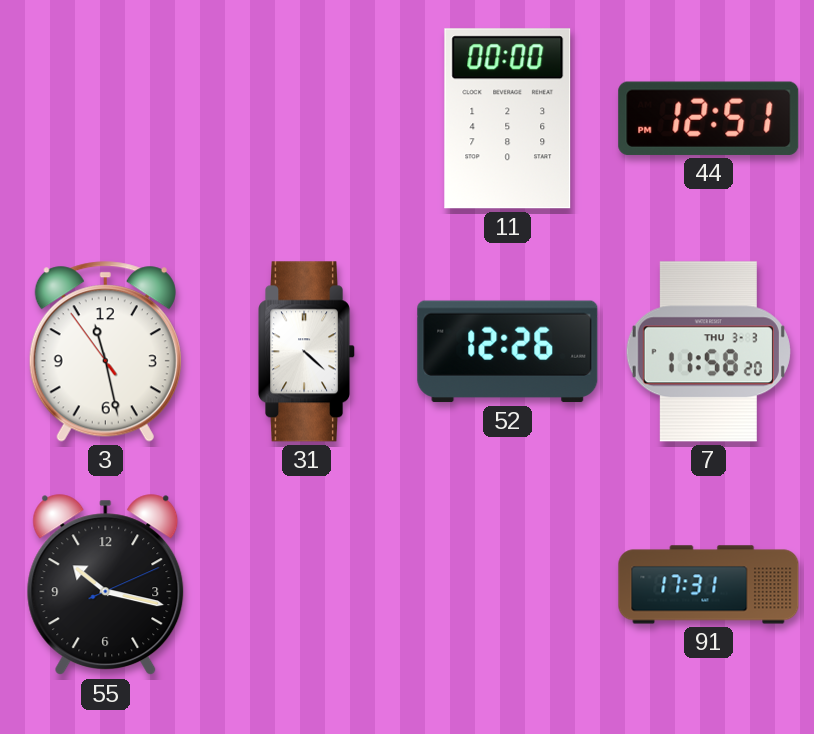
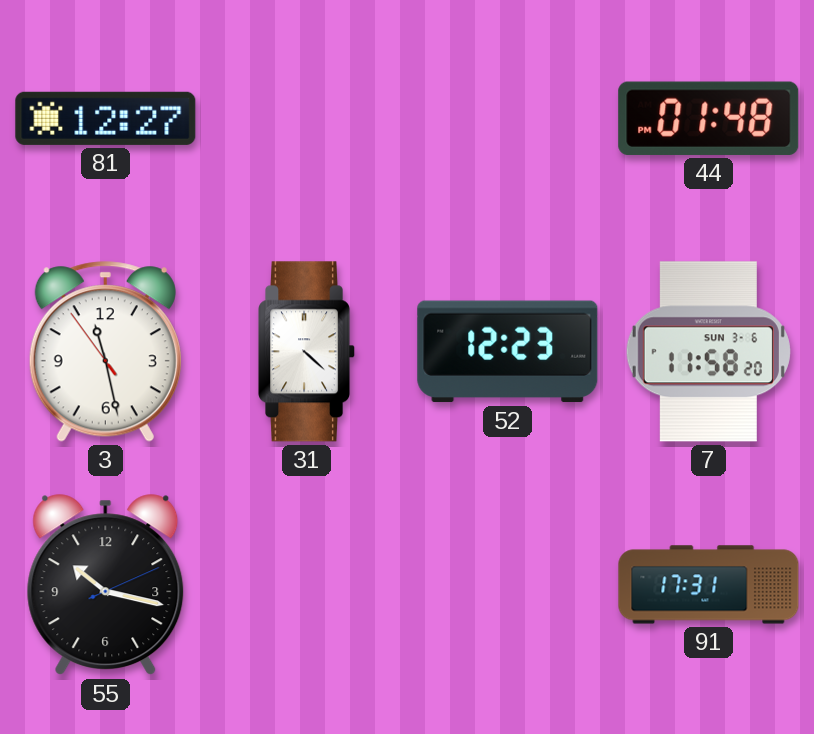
81: none -> 12:27 (106, 118)
11: 00:00 -> none (508, 119)
44: 12:51 -> 01:48 (709, 118)
52: 12:26 -> 12:23 (508, 352)
7 date: THU 3-3 -> SUN 3-6 (708, 352)
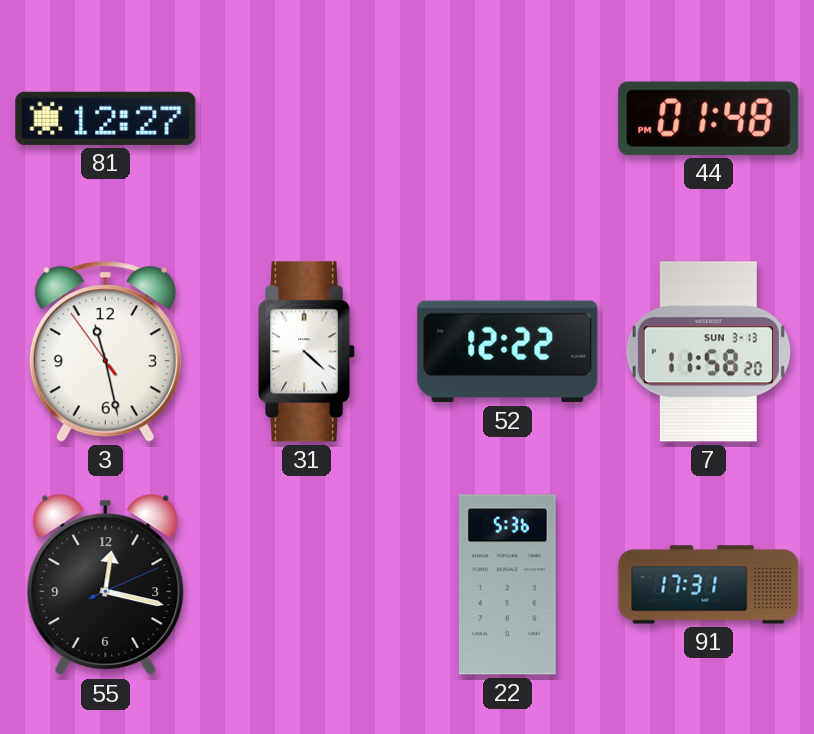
52: 12:23 -> 12:22 (508, 352)
7 date: SUN 3-6 -> SUN 3-13 (708, 352)
55: 10:17 -> 12:17 (106, 585)
22: none -> 5:36 (507, 585)
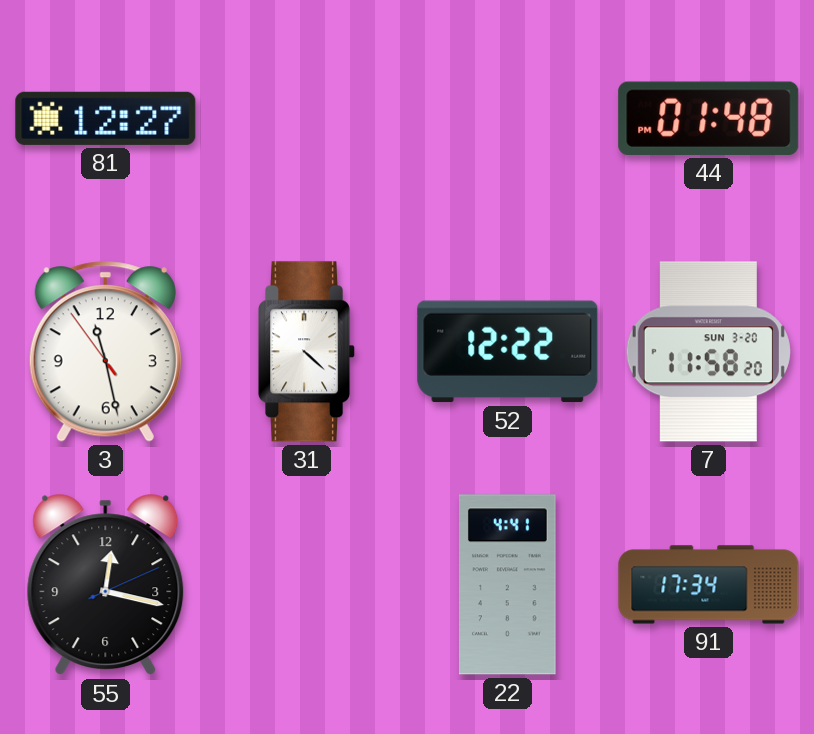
7 date: SUN 3-13 -> SUN 3-20 (708, 352)
22: 5:36 -> 4:41 (507, 585)
91: 17:31 -> 17:34 (709, 585)
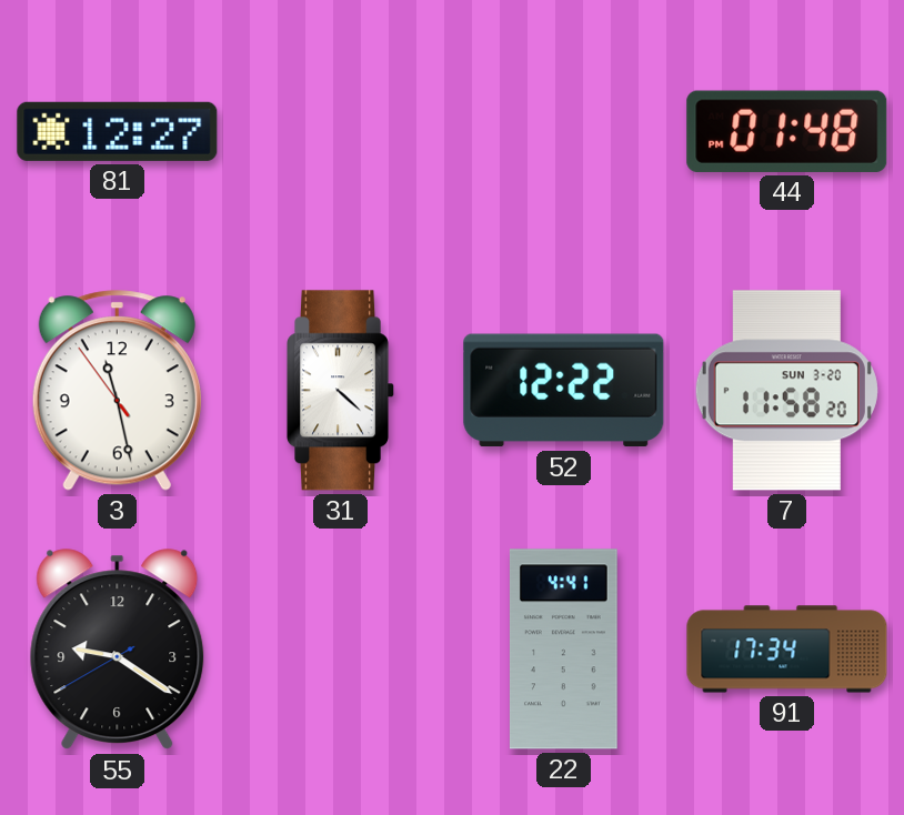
55: 12:17 -> 9:20 (118, 650)
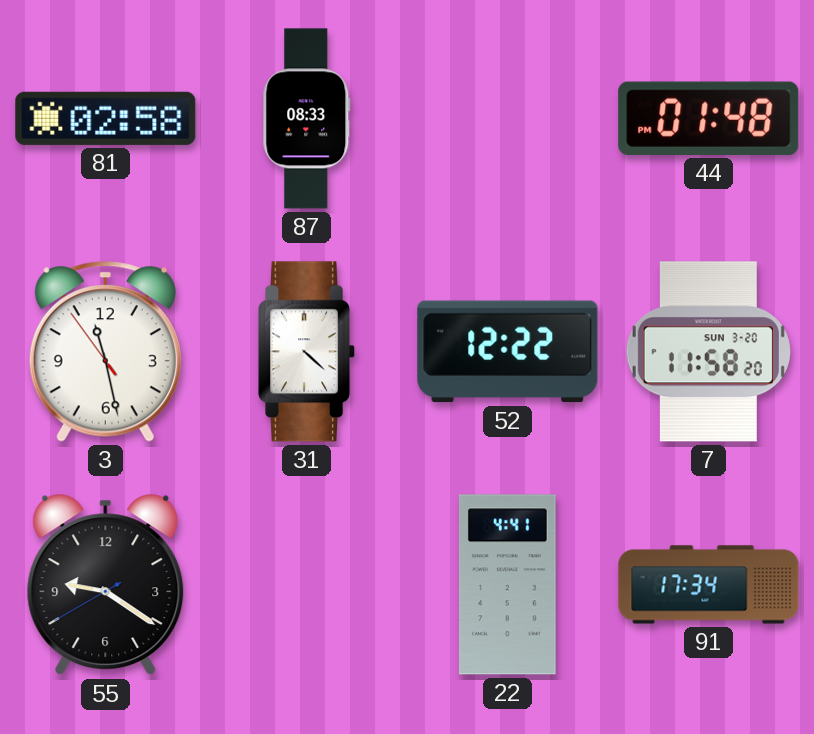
81: 12:27 -> 02:58 (106, 118)
87: none -> 08:33 (307, 119)
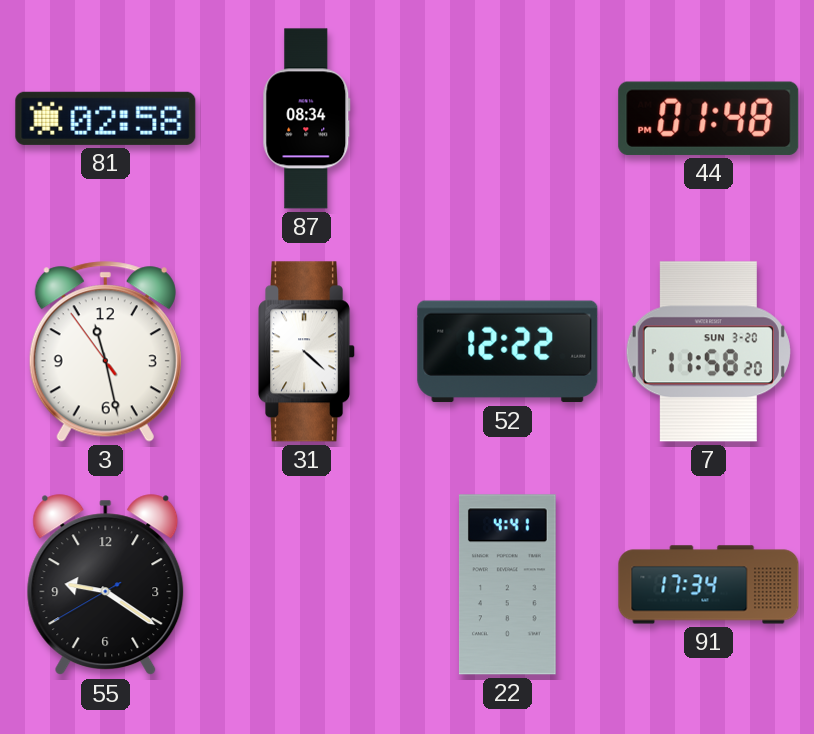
87: 08:33 -> 08:34 (307, 119)
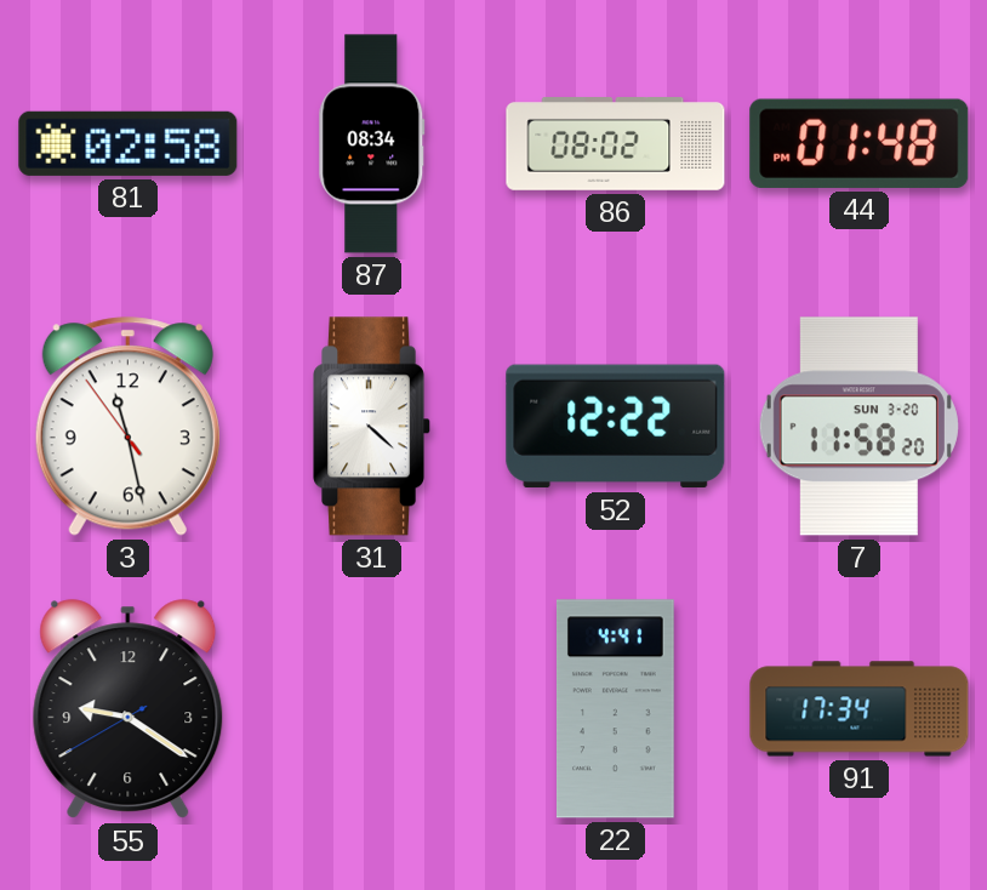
86: none -> 08:02 (616, 144)
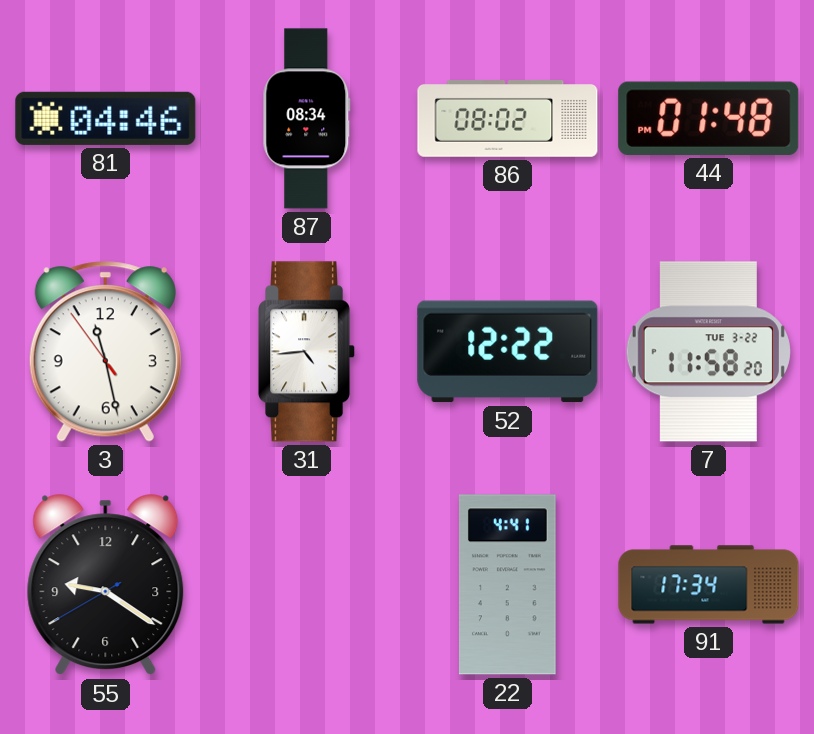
81: 02:58 -> 04:46 (106, 118)
31: 4:22 -> 4:44 (307, 352)
7 date: SUN 3-20 -> TUE 3-22 (708, 352)
